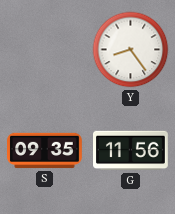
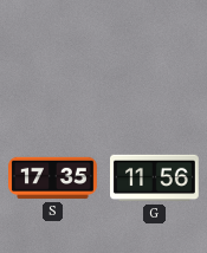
Y: 8:24 -> none (131, 50)
S: 09:35 -> 17:35 (53, 179)
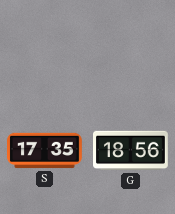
G: 11:56 -> 18:56 (131, 151)
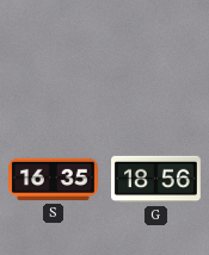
S: 17:35 -> 16:35 (54, 180)
